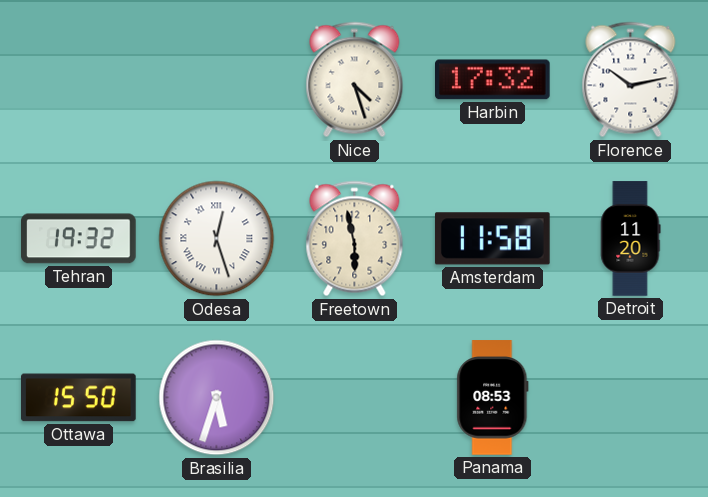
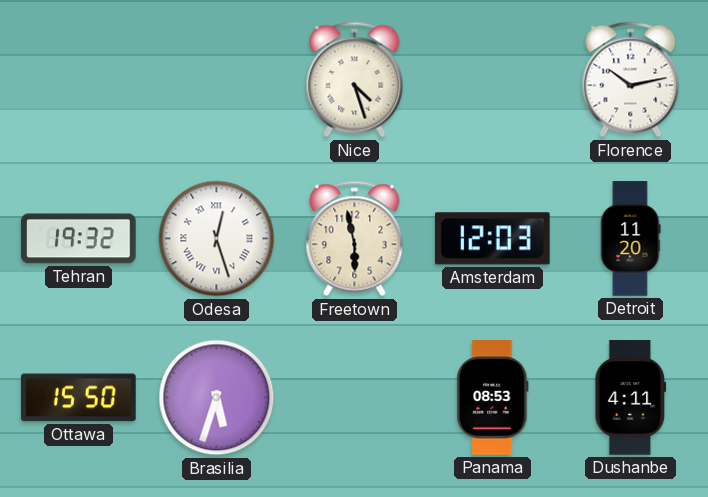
Harbin: 17:32 -> none (493, 80)
Amsterdam: 11:58 -> 12:03 (492, 239)
Dushanbe: none -> 4:11 (631, 398)
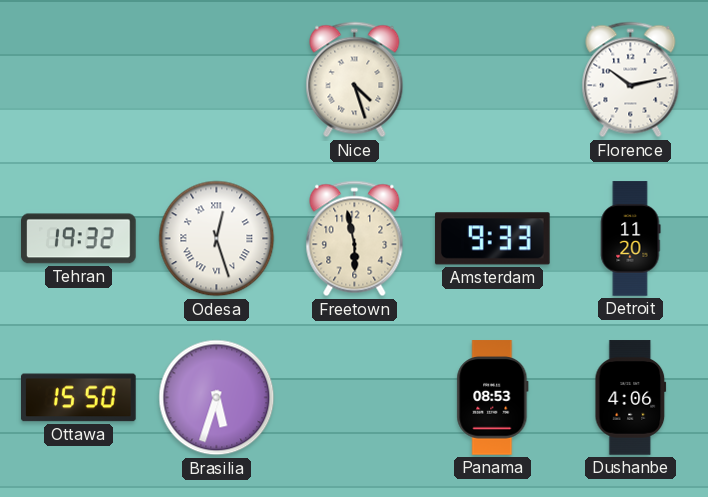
Amsterdam: 12:03 -> 9:33 (492, 239)
Dushanbe: 4:11 -> 4:06 (631, 398)
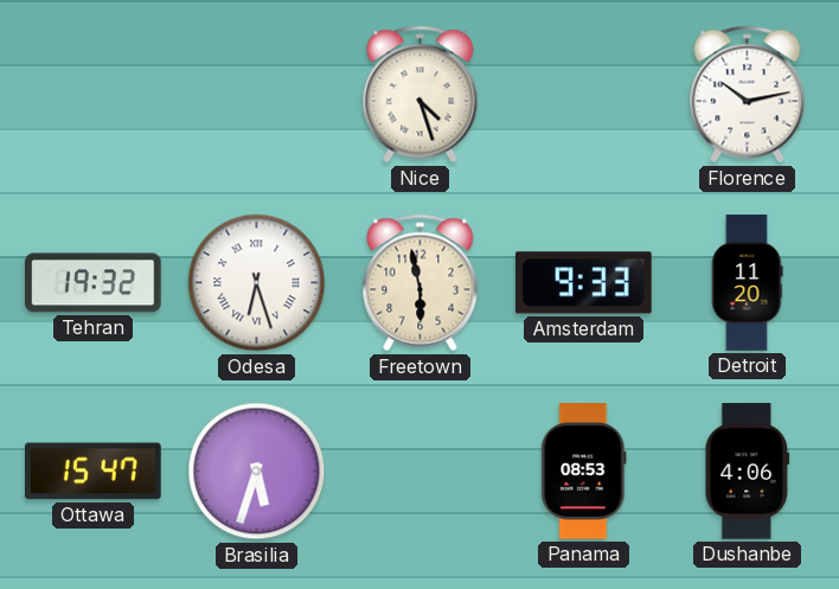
Odesa: 12:27 -> 6:27 (257, 283)
Ottawa: 15:50 -> 15:47 (94, 472)
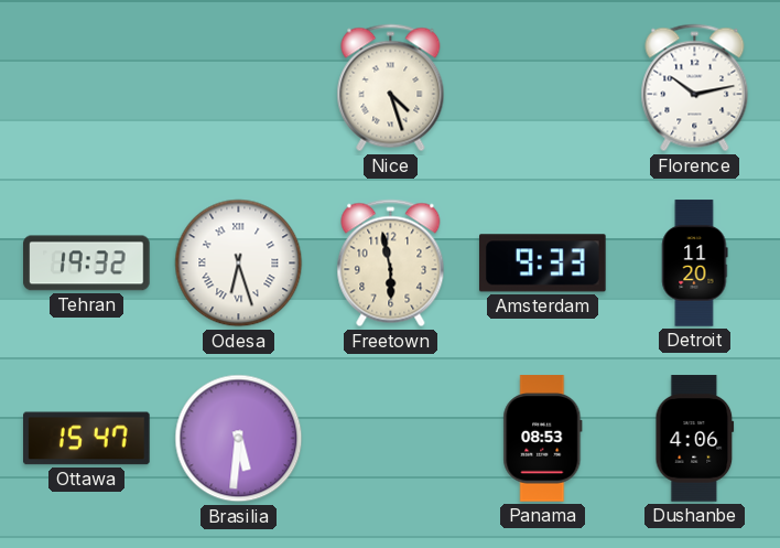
Brasilia: 5:33 -> 5:31 (239, 439)
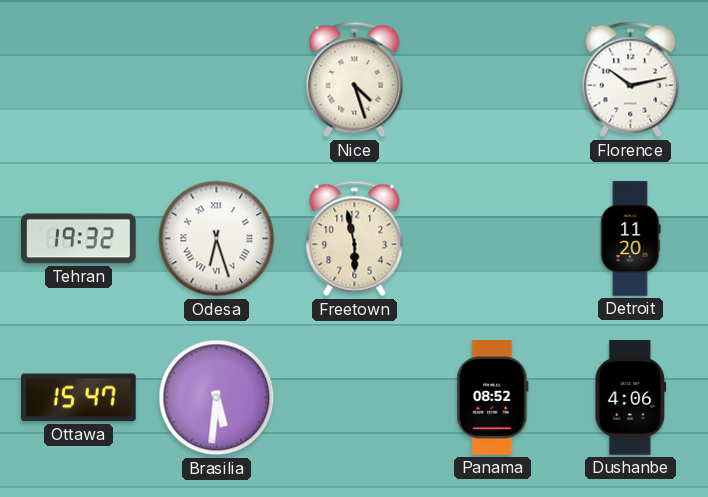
Amsterdam: 9:33 -> none (542, 264)
Panama: 08:53 -> 08:52 (493, 398)
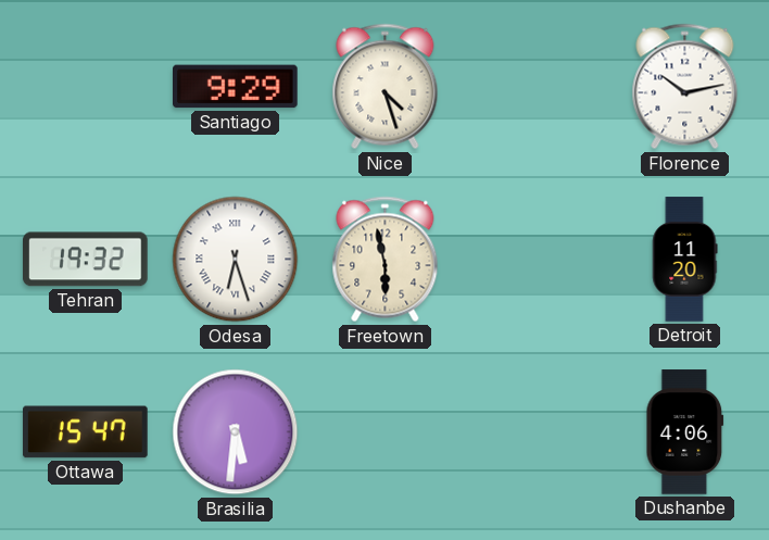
Santiago: none -> 9:29 (236, 87)
Panama: 08:52 -> none (493, 398)
